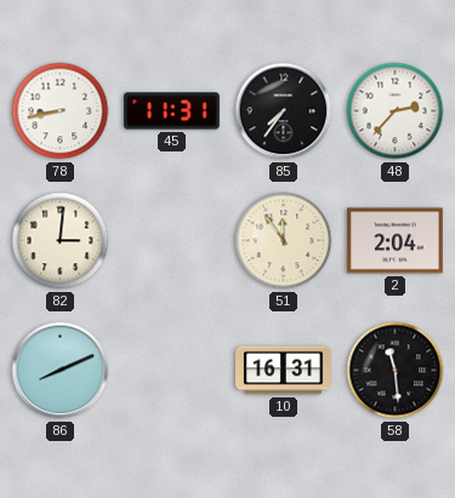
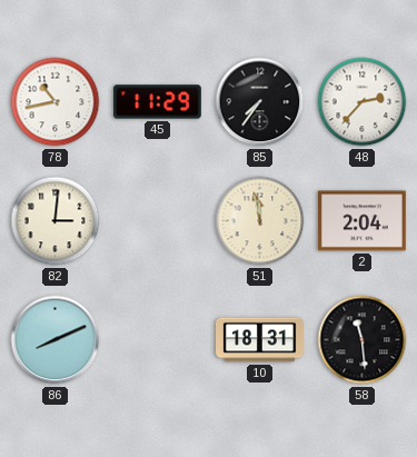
78: 8:43 -> 10:43 (56, 102)
45: 11:31 -> 11:29 (157, 102)
51: 11:54 -> 11:58 (260, 221)
10: 16:31 -> 18:31 (260, 340)
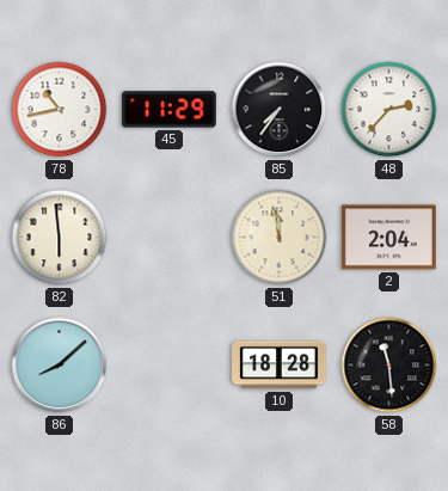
82: 3:01 -> 5:59 (60, 238)
86: 8:11 -> 8:08 (60, 366)
10: 18:31 -> 18:28 (280, 366)
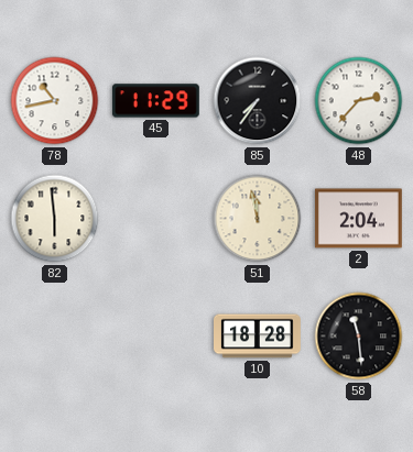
86: 8:08 -> none (60, 366)
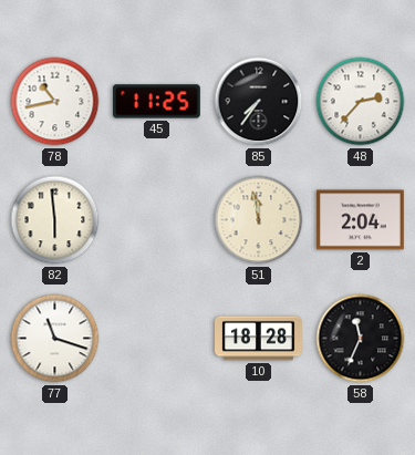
45: 11:29 -> 11:25 (156, 102)
77: none -> 11:18 (55, 339)
58: 11:29 -> 11:34 (361, 339)
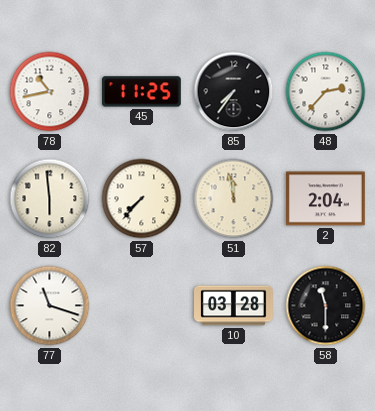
57: none -> 7:37 (142, 199)
10: 18:28 -> 03:28 (234, 306)
58: 11:34 -> 11:30 (326, 306)
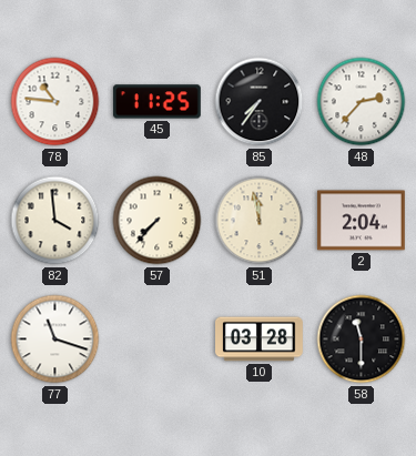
78: 10:43 -> 10:46 (55, 102)
82: 5:59 -> 3:59 (55, 221)
